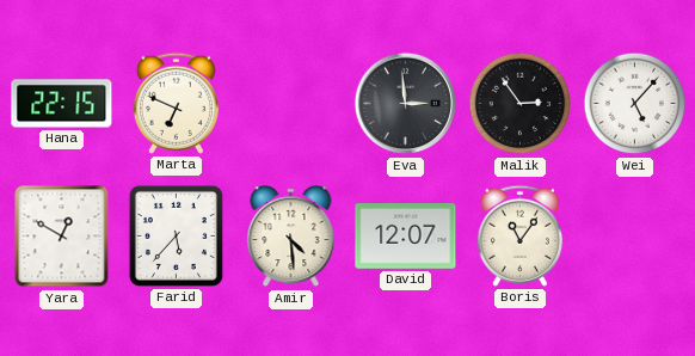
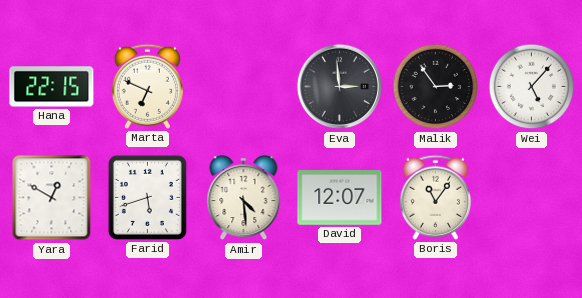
Farid: 5:37 -> 5:42 (147, 197)
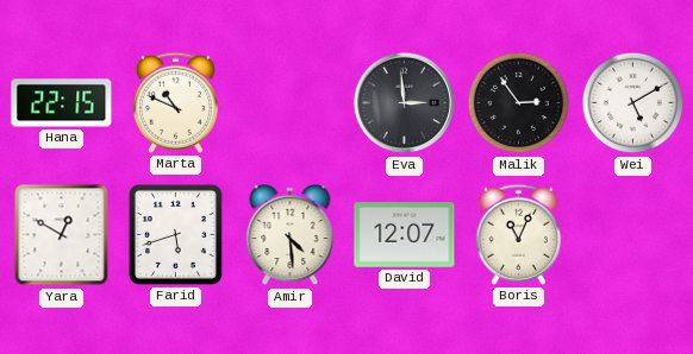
Marta: 6:49 -> 10:49 (175, 102)
Wei: 5:07 -> 5:10 (633, 103)
Boris: 11:06 -> 11:04 (518, 234)
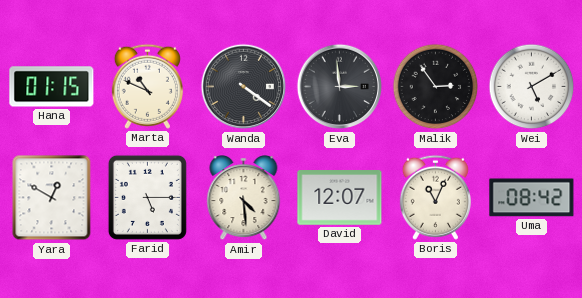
Hana: 22:15 -> 01:15 (52, 87)
Wanda: none -> 4:21 (244, 87)
Farid: 5:42 -> 5:15 (147, 197)
Uma: none -> 08:42 (532, 198)
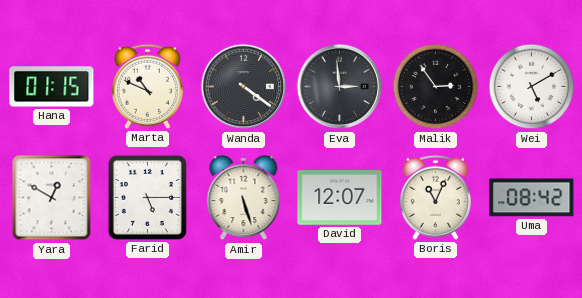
Amir: 4:29 -> 5:27 (244, 199)
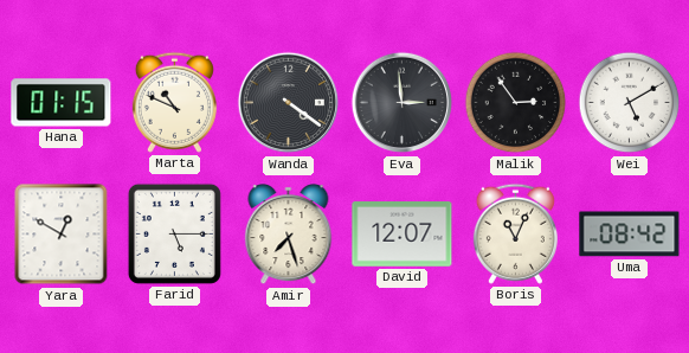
Amir: 5:27 -> 7:27 (289, 236)
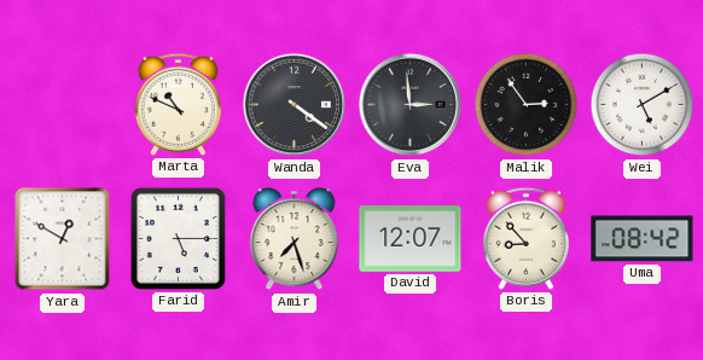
Hana: 01:15 -> none (62, 103)
Boris: 11:04 -> 8:53 (525, 238)
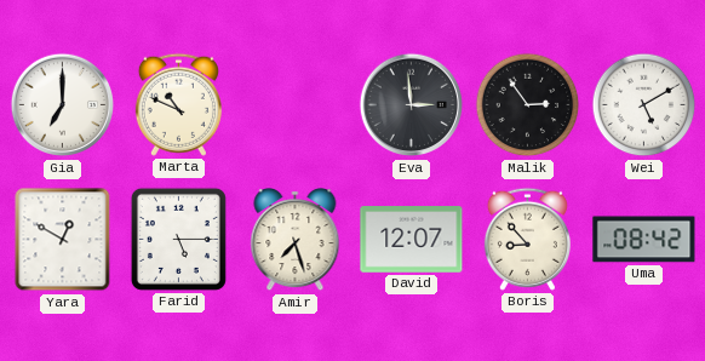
Gia: none -> 7:00 (63, 105)
Wanda: 4:21 -> none (295, 105)
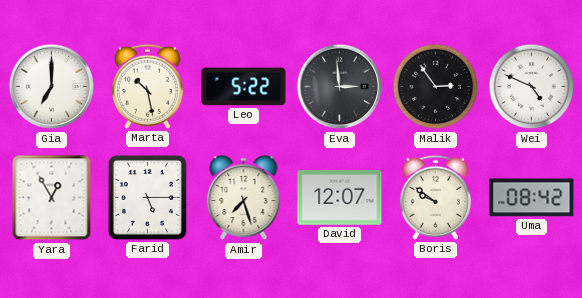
Marta: 10:49 -> 10:28 (147, 86)
Leo: none -> 5:22 (244, 87)
Wei: 5:10 -> 4:49 (532, 87)
Yara: 12:50 -> 12:55 (52, 198)
Boris: 8:53 -> 9:51 (435, 197)
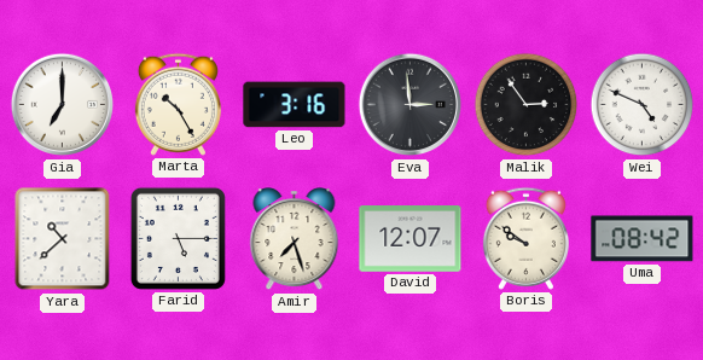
Marta: 10:28 -> 10:25 (178, 104)
Leo: 5:22 -> 3:16 (295, 105)
Yara: 12:55 -> 10:38 (63, 239)
